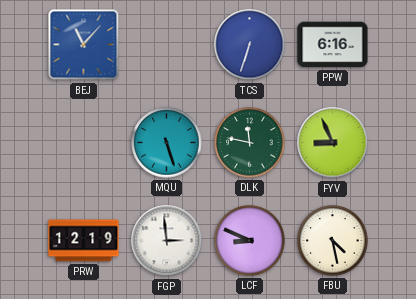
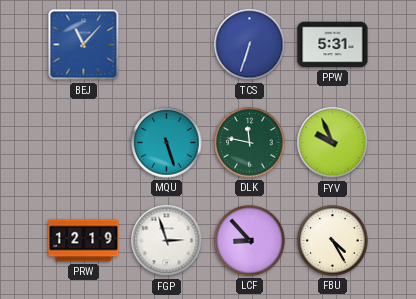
PPW: 6:16 -> 5:31 (333, 45)
FYV: 8:56 -> 9:56 (333, 143)
FGP: 2:59 -> 2:57 (167, 241)
LCF: 8:49 -> 8:53 (250, 241)
FBU: 4:28 -> 4:25 (333, 241)
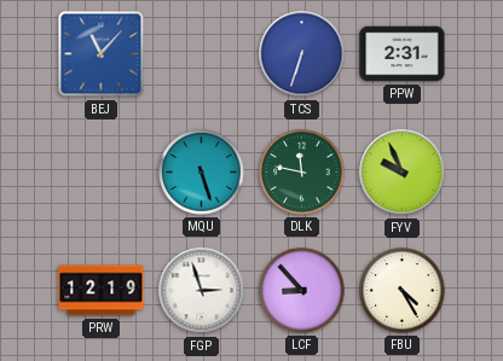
PPW: 5:31 -> 2:31 (403, 54)
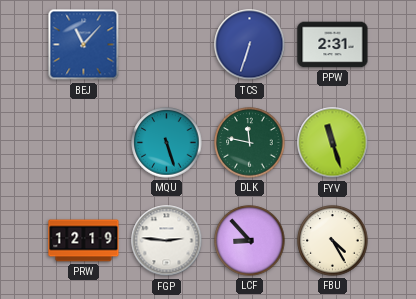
FYV: 9:56 -> 11:27 (333, 143)
FGP: 2:57 -> 2:46 (167, 241)
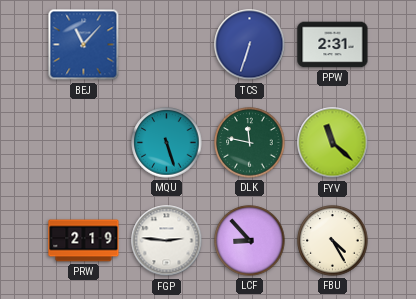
FYV: 11:27 -> 11:22 (333, 143)
PRW: 12:19 -> 2:19 (84, 241)
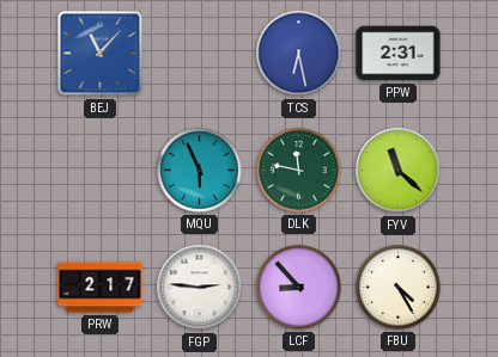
TCS: 6:33 -> 6:28 (299, 54)
MQU: 5:27 -> 5:56 (200, 171)
PRW: 2:19 -> 2:17 (101, 288)
